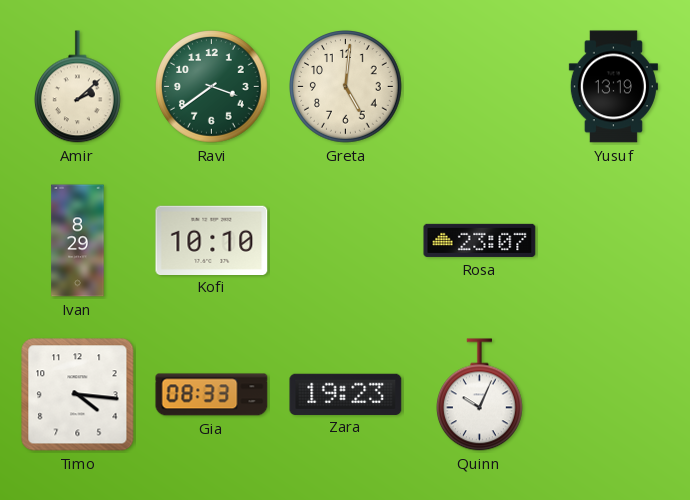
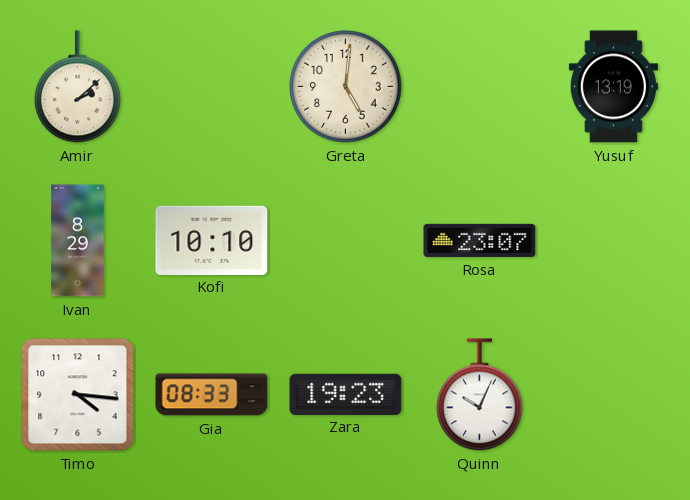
Ravi: 3:39 -> none (212, 87)
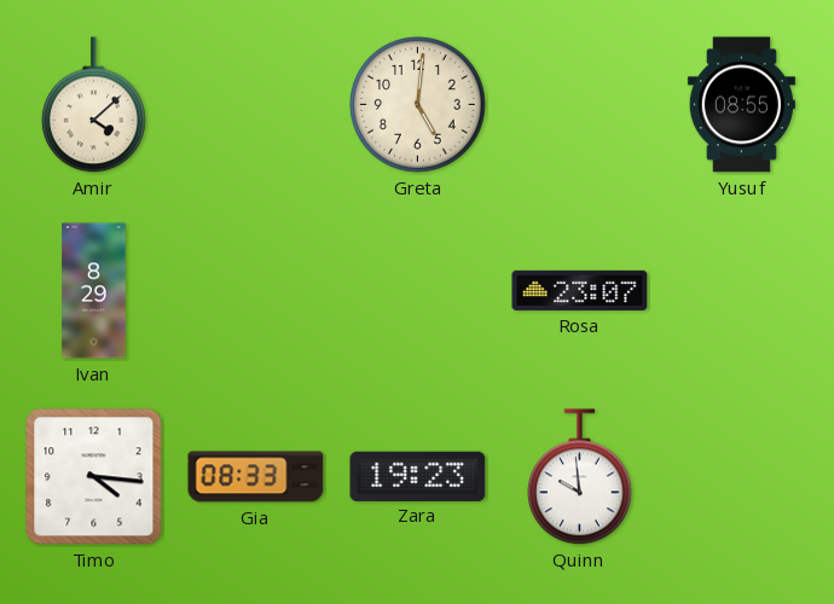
Amir: 2:08 -> 4:08 (94, 105)
Yusuf: 13:19 -> 08:55 (741, 105)
Kofi: 10:10 -> none (212, 240)
Quinn: 10:04 -> 9:59 (580, 477)
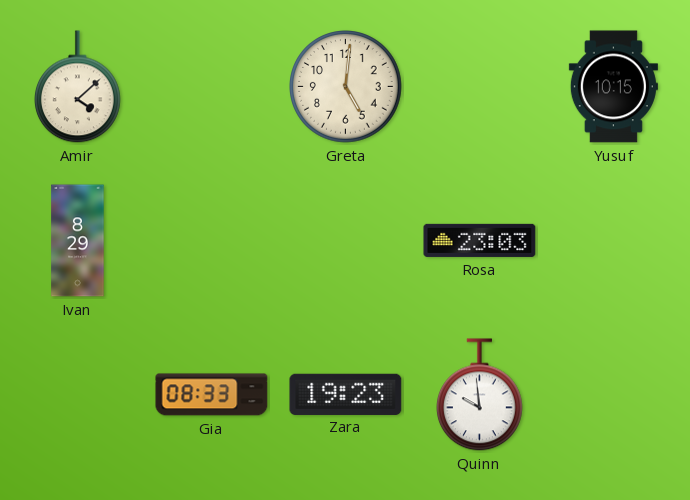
Yusuf: 08:55 -> 10:15 (613, 87)
Rosa: 23:07 -> 23:03 (480, 240)
Timo: 4:16 -> none (94, 477)
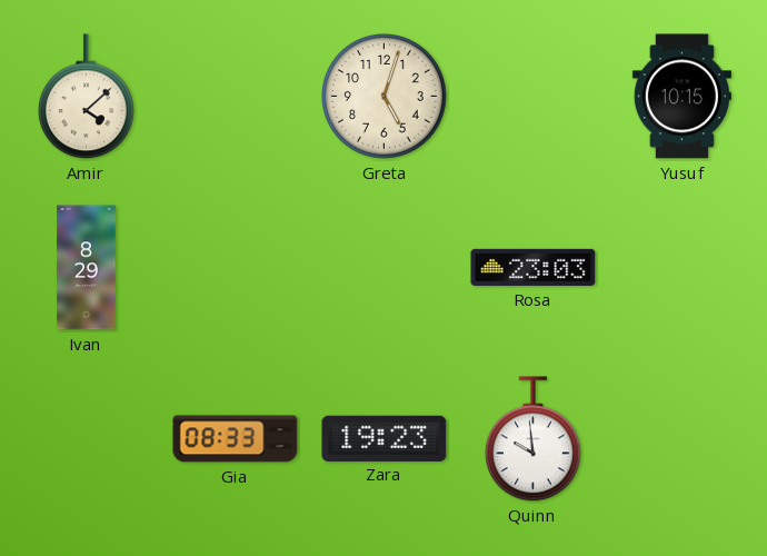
Greta: 5:01 -> 5:03 (385, 97)
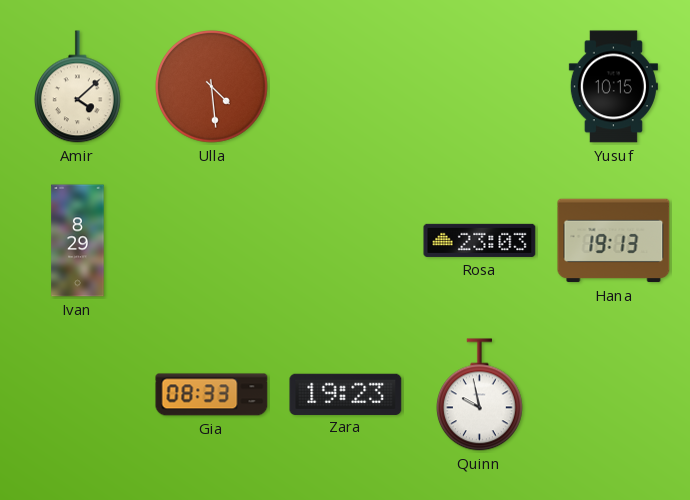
Ulla: none -> 4:29 (212, 87)
Greta: 5:03 -> none (385, 97)
Hana: none -> 19:13 (614, 241)
Quinn: 9:59 -> 9:58 (480, 395)
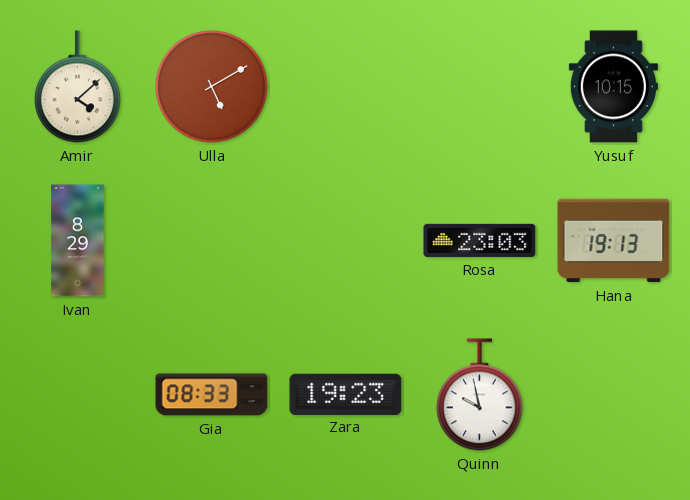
Ulla: 4:29 -> 5:10 (212, 87)
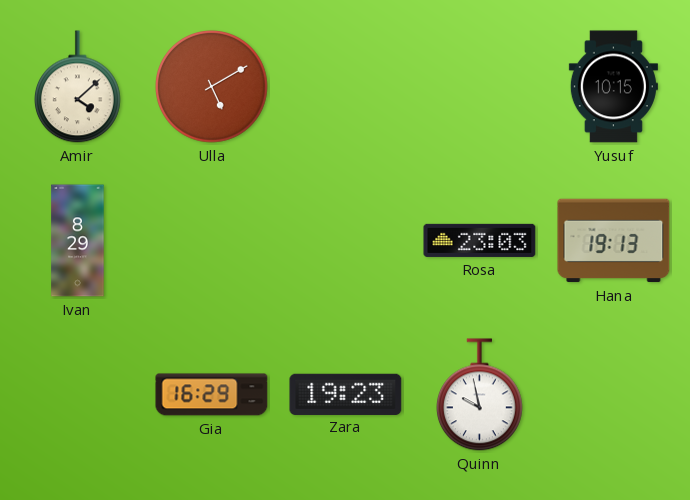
Gia: 08:33 -> 16:29 (212, 395)
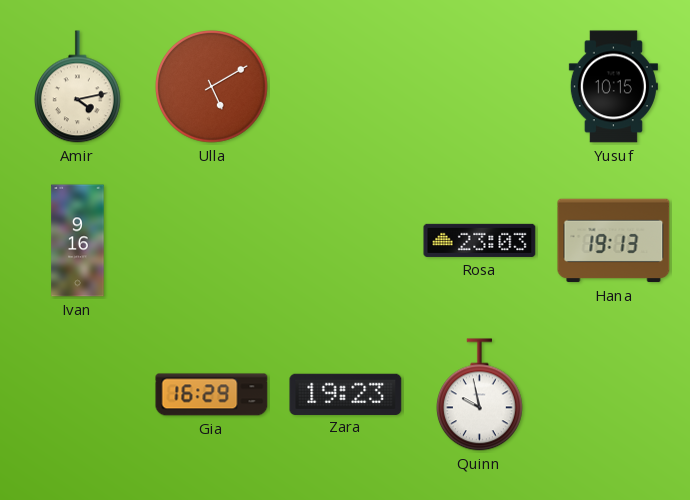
Amir: 4:08 -> 4:13 (78, 87)
Ivan: 8:29 -> 9:16 (78, 241)
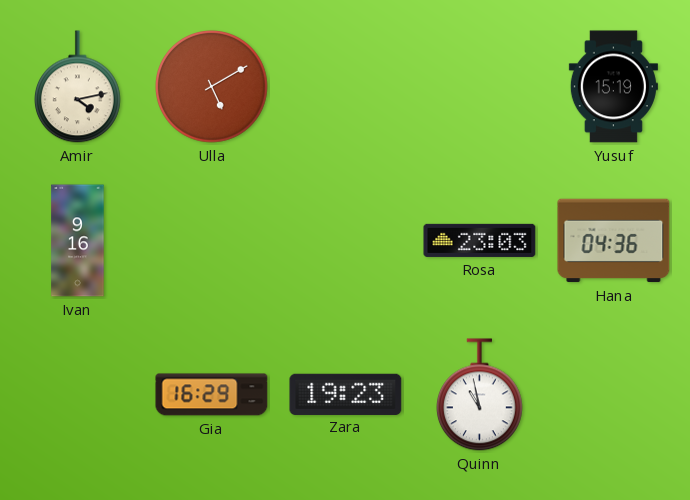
Yusuf: 10:15 -> 15:19 (613, 87)
Hana: 19:13 -> 04:36 (614, 241)
Quinn: 9:58 -> 10:58 (480, 395)
